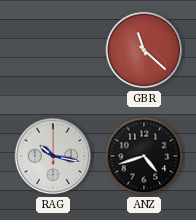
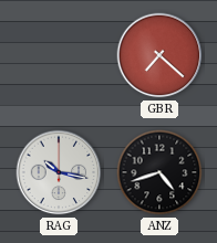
GBR: 11:22 -> 7:22 (159, 55)
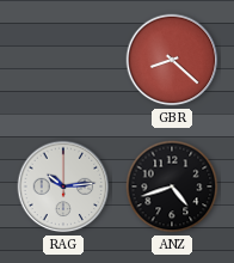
GBR: 7:22 -> 8:22 (172, 60)
RAG: 10:17 -> 10:14 (63, 186)
